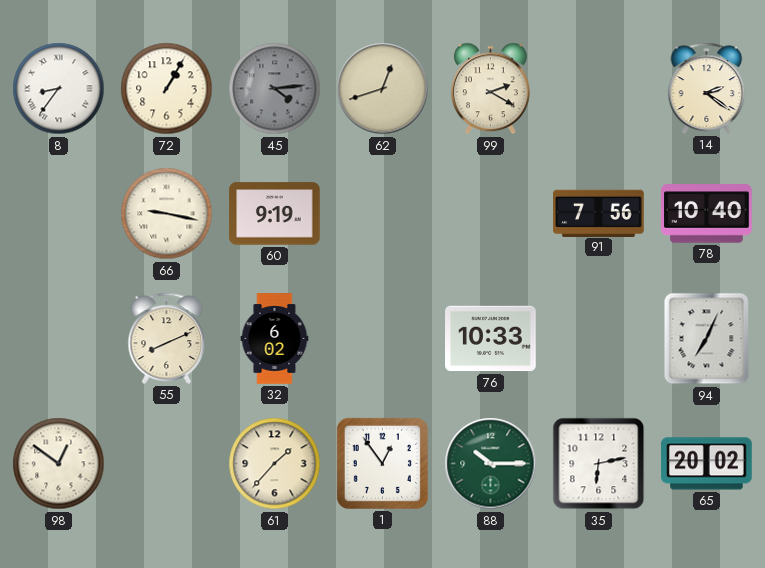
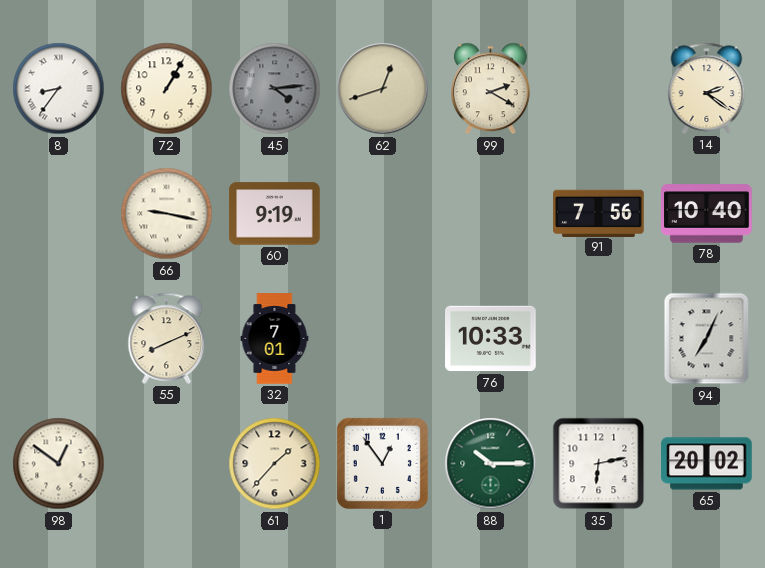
32: 6:02 -> 7:01 (275, 339)
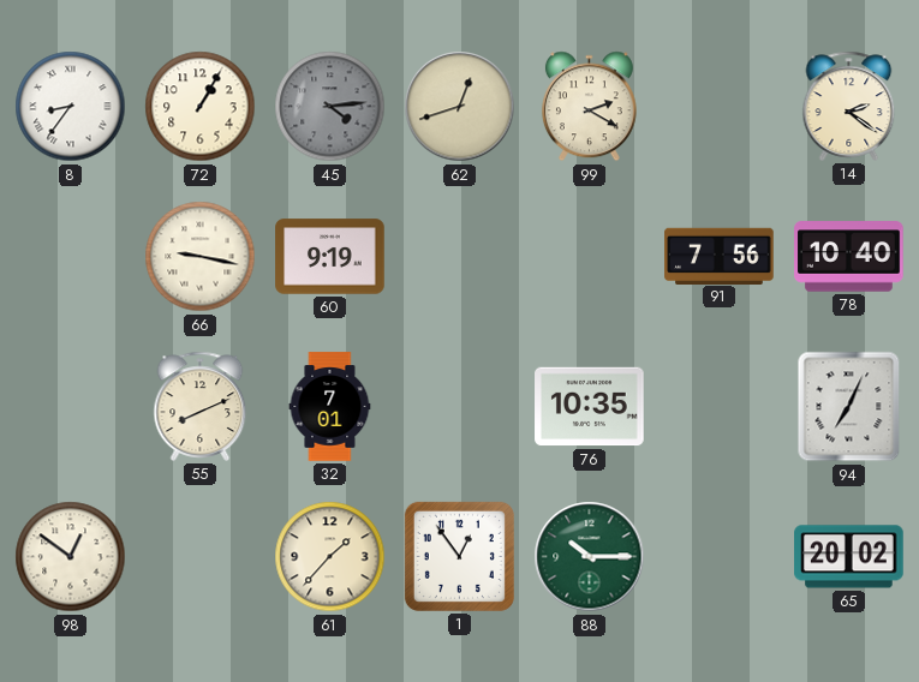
76: 10:33 -> 10:35 (590, 407)
35: 6:13 -> none (599, 464)
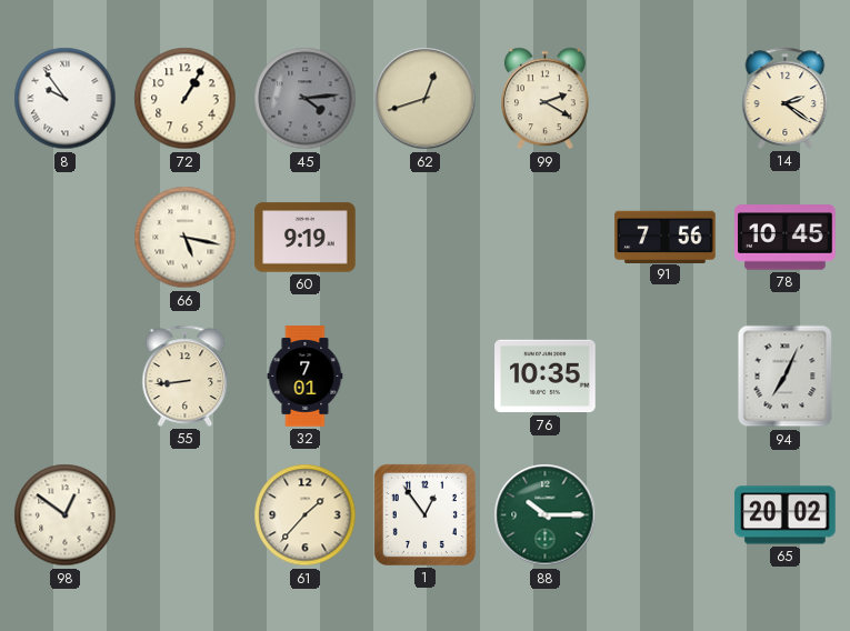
8: 8:36 -> 9:54 (66, 99)
66: 9:17 -> 5:17 (186, 238)
78: 10:40 -> 10:45 (786, 238)
55: 8:11 -> 8:44 (186, 375)
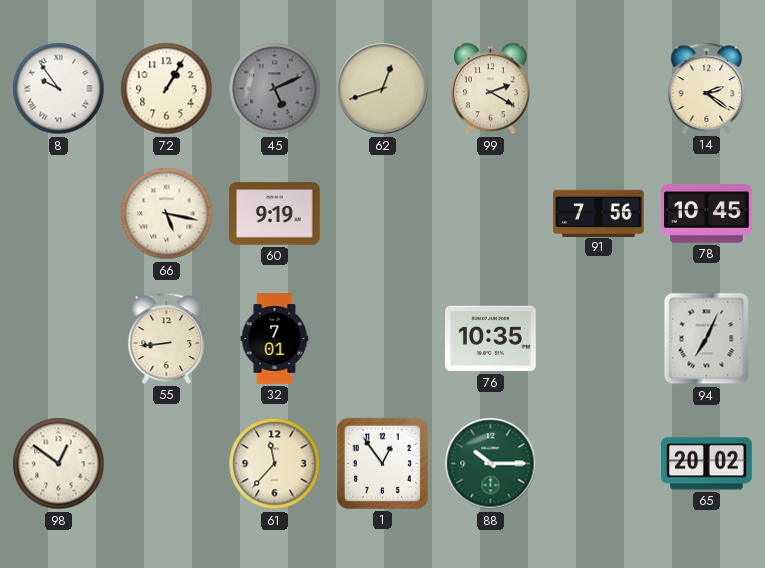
45: 4:14 -> 5:11 (275, 89)
61: 1:37 -> 11:37 (275, 464)
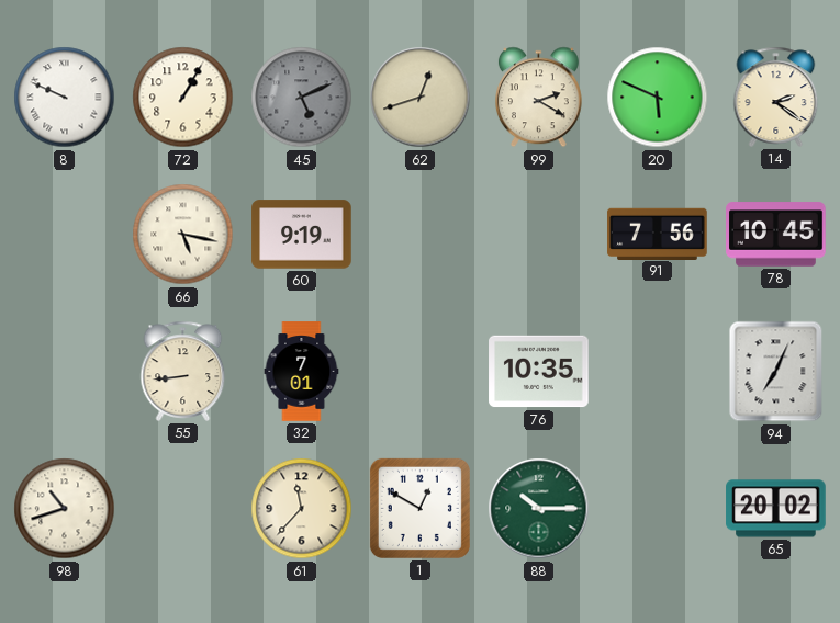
8: 9:54 -> 9:49 (65, 98)
20: none -> 5:49 (658, 98)
98: 12:51 -> 10:42 (65, 509)
1: 12:54 -> 12:50 (419, 508)
